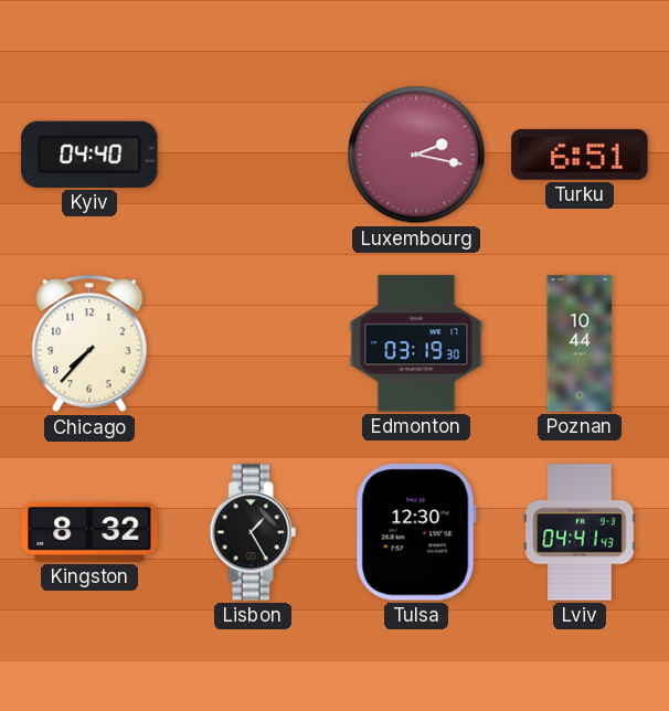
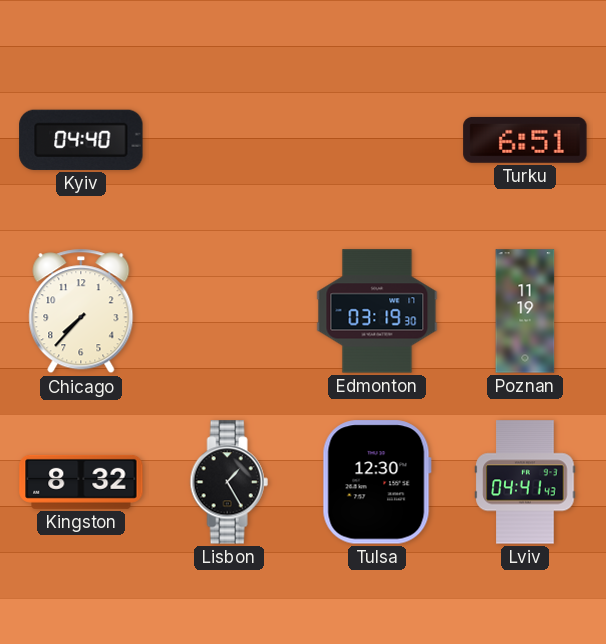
Luxembourg: 2:17 -> none (416, 155)
Poznan: 10:44 -> 11:19 (525, 311)
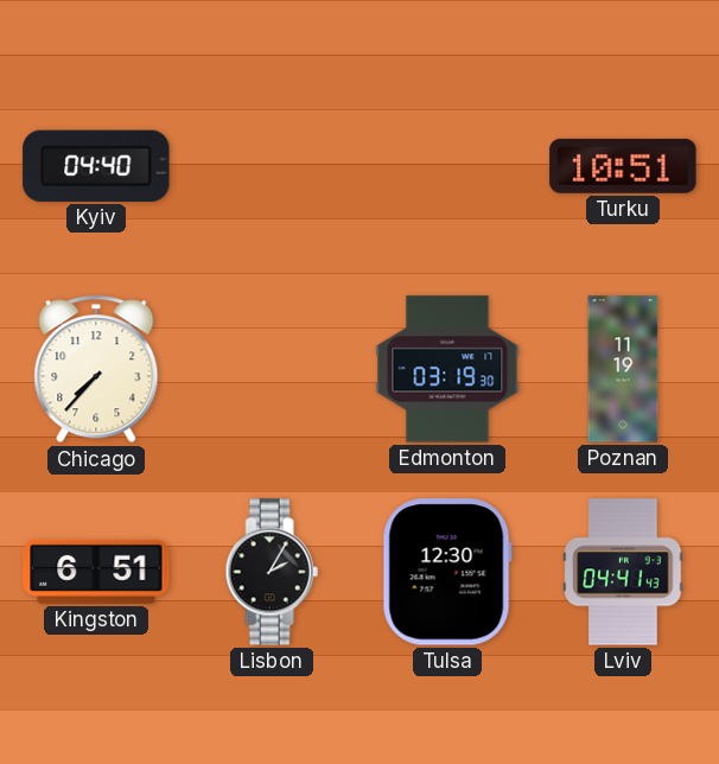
Turku: 6:51 -> 10:51 (623, 166)
Kingston: 8:32 -> 6:51 (96, 572)
Lisbon: 1:25 -> 2:05 (272, 572)
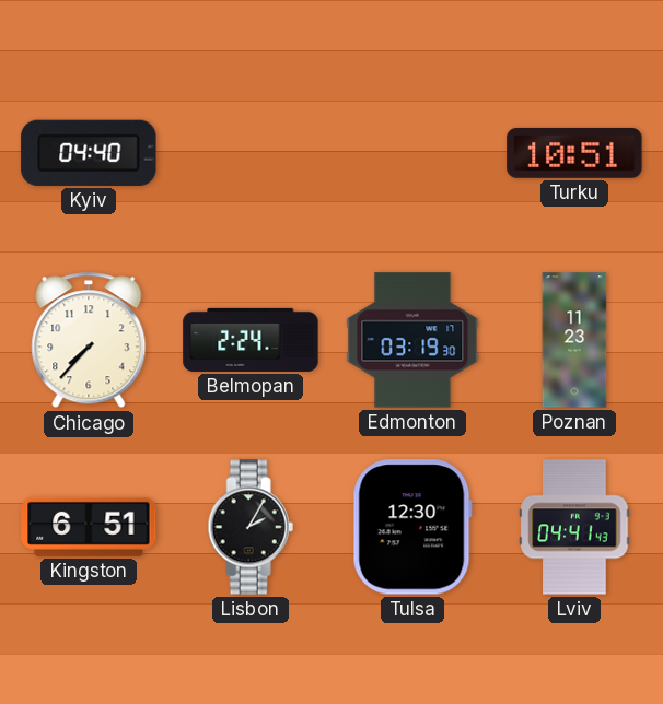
Belmopan: none -> 2:24 (251, 340)
Poznan: 11:19 -> 11:23 (574, 340)
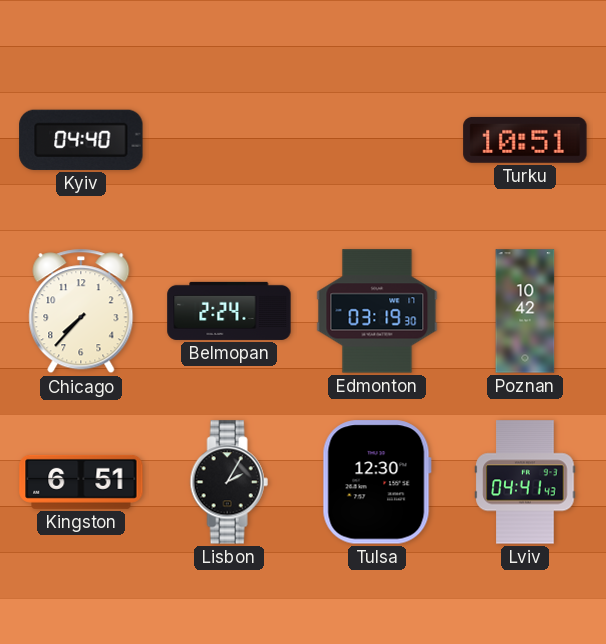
Poznan: 11:23 -> 10:42 (525, 311)
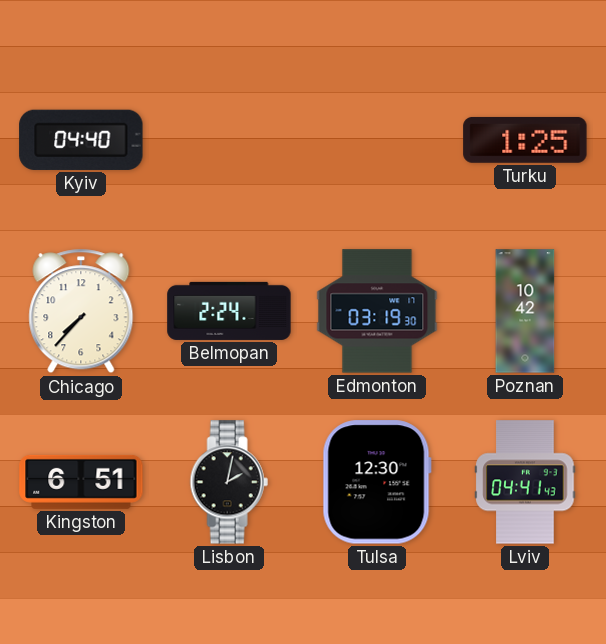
Turku: 10:51 -> 1:25 (525, 140)
Lisbon: 2:05 -> 2:02 (229, 482)
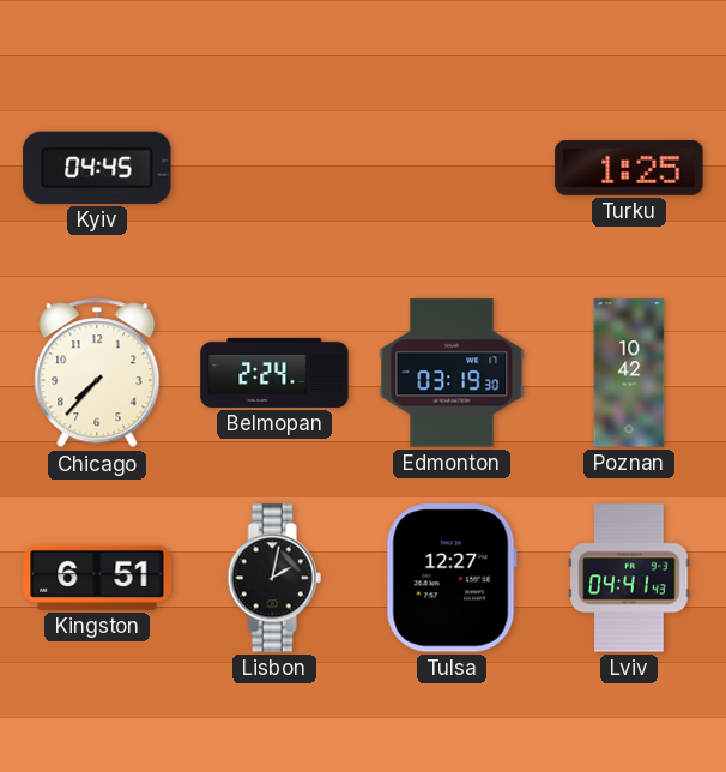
Kyiv: 04:40 -> 04:45 (97, 168)
Tulsa: 12:30 -> 12:27 (452, 578)
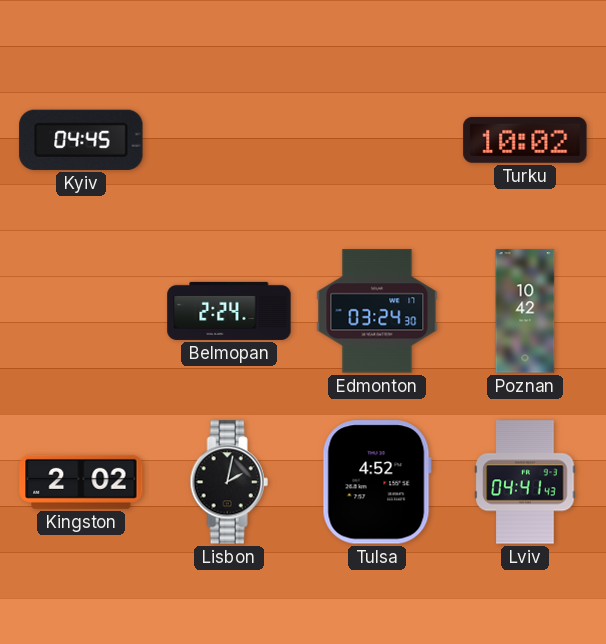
Turku: 1:25 -> 10:02 (525, 140)
Chicago: 7:37 -> none (97, 373)
Edmonton: 03:19 -> 03:24 (377, 311)
Kingston: 6:51 -> 2:02 (81, 482)
Tulsa: 12:27 -> 4:52 (377, 482)
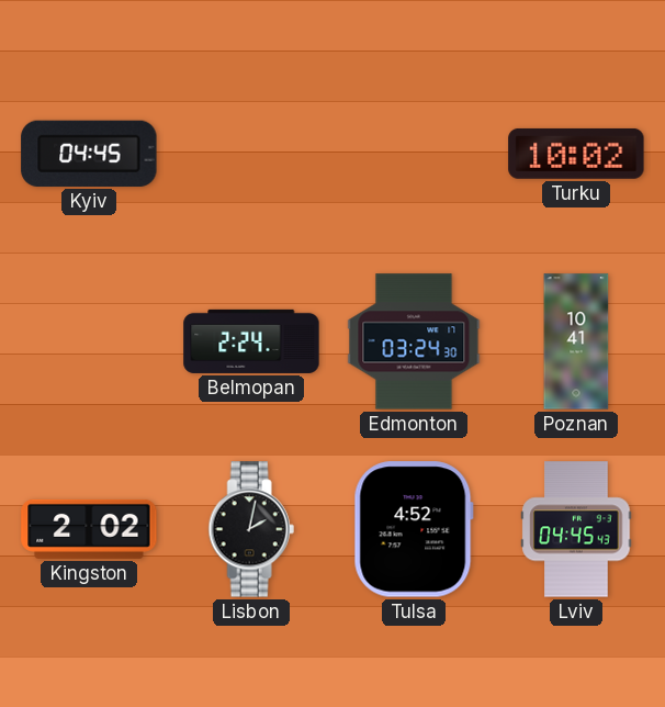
Poznan: 10:42 -> 10:41 (576, 341)
Lviv: 04:41 -> 04:45 (576, 529)
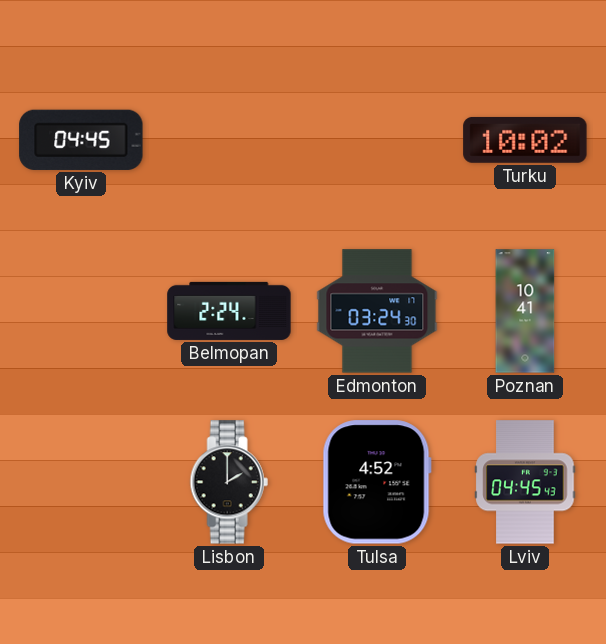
Kingston: 2:02 -> none (89, 529)
Lisbon: 2:02 -> 2:00 (229, 482)
